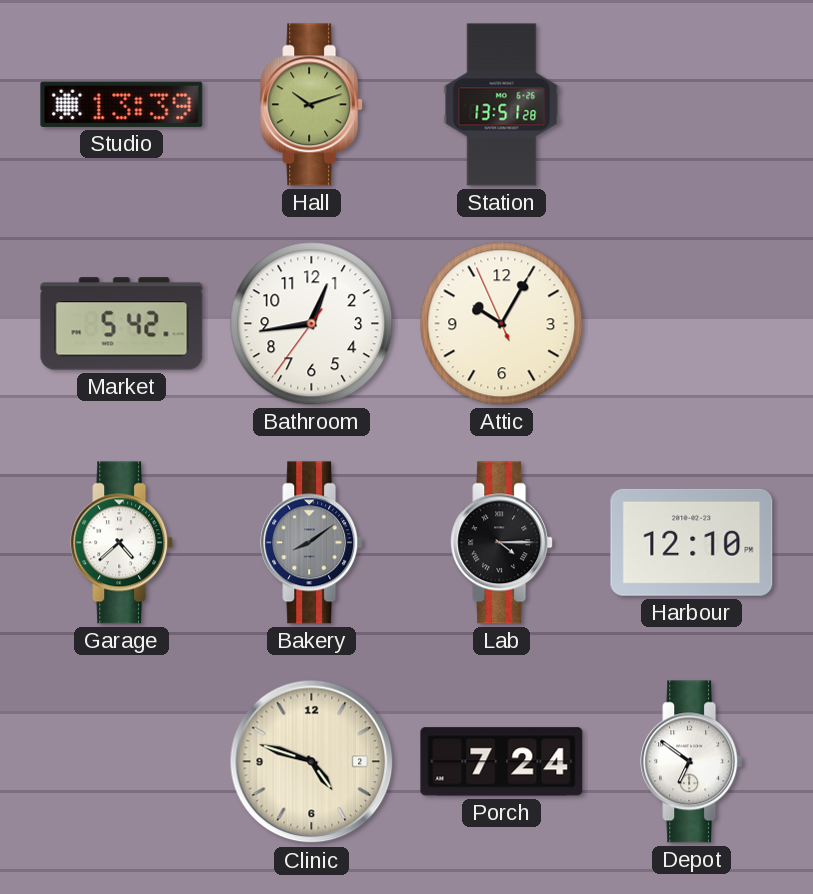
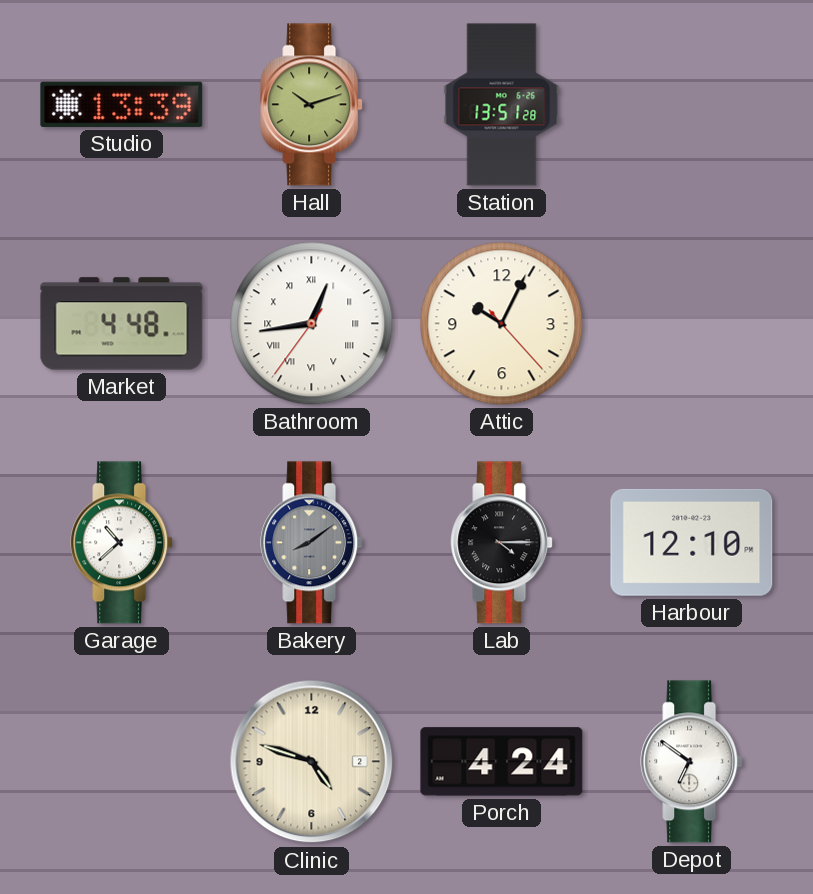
Market: 5:42 -> 4:48 (122, 324)
Bathroom numerals: Arabic -> Roman (312, 324)
Attic: 10:04:56 -> 10:04:23 (502, 324)
Garage: 4:38 -> 10:38 (122, 543)
Porch: 7:24 -> 4:24 (502, 762)
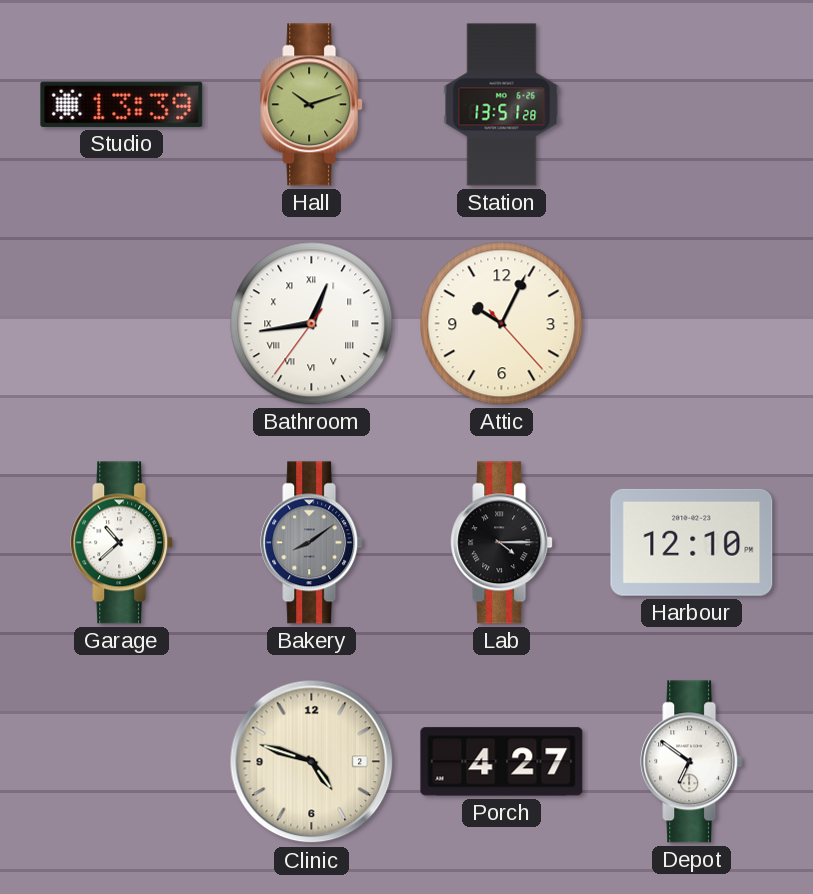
Market: 4:48 -> none (122, 324)
Porch: 4:24 -> 4:27 (502, 762)
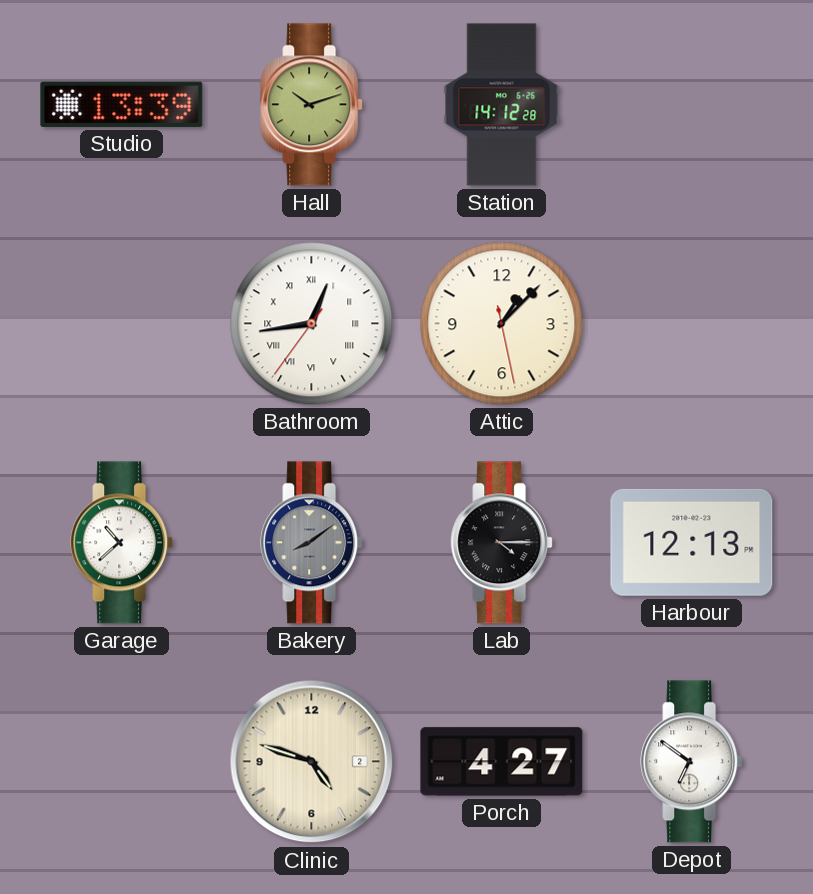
Station: 13:51 -> 14:12 (502, 105)
Attic: 10:04 -> 1:07 (502, 324)
Harbour: 12:10 -> 12:13 (692, 542)
